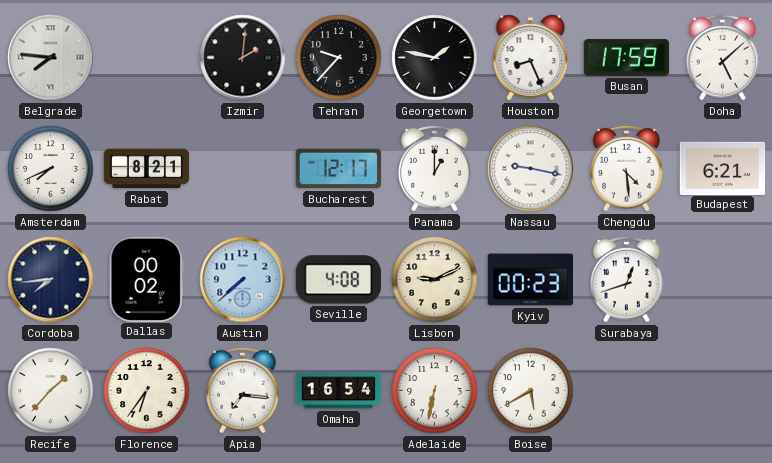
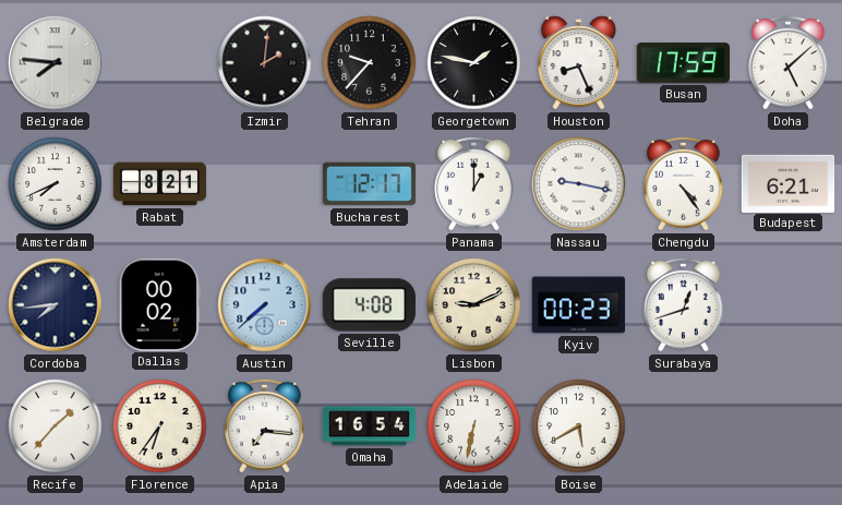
Chengdu: 4:29 -> 4:24 (684, 183)
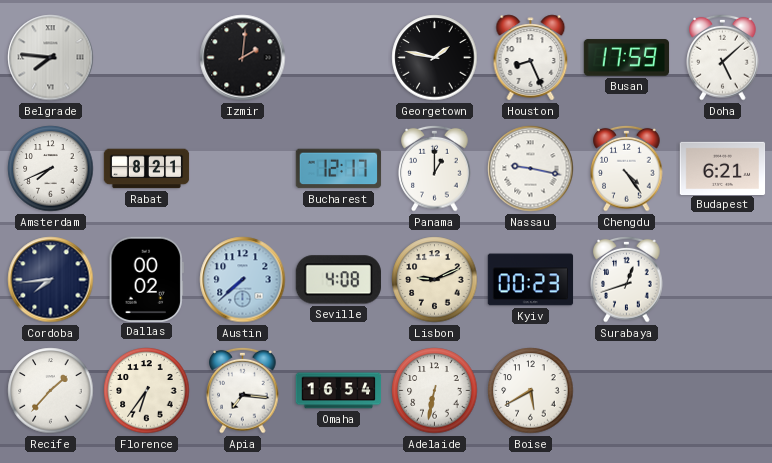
Tehran: 9:37 -> none (370, 63)
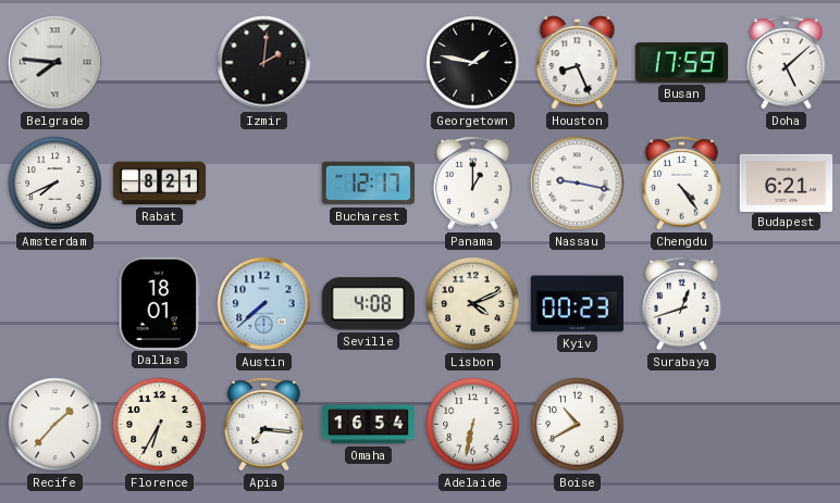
Cordoba: 7:44 -> none (51, 280)
Dallas: 00:02 -> 18:01 (159, 303)
Lisbon: 9:11 -> 4:11 (473, 304)
Florence: 6:36 -> 6:35 (160, 425)
Boise: 5:40 -> 10:40 (578, 425)
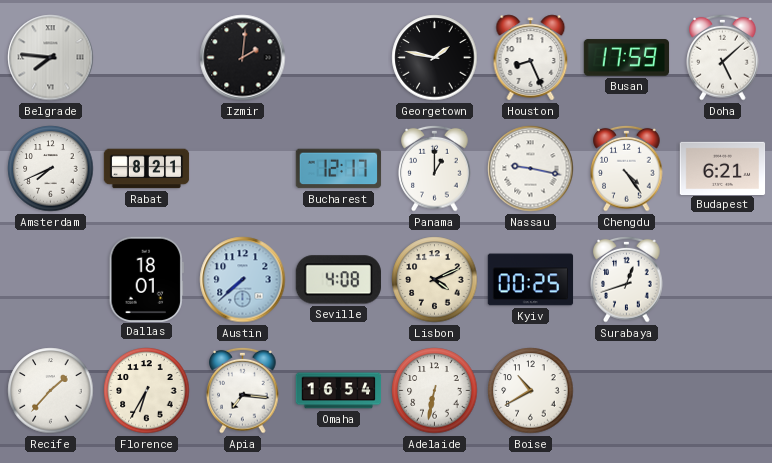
Kyiv: 00:23 -> 00:25 (531, 280)
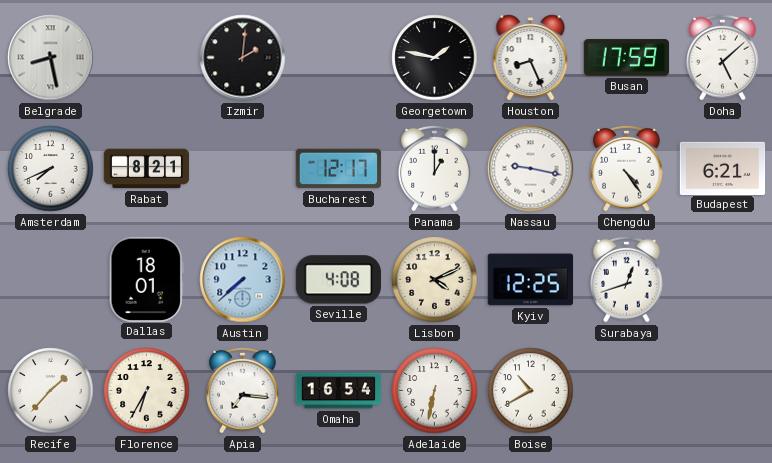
Belgrade: 7:46 -> 8:28 (51, 58)
Kyiv: 00:25 -> 12:25 (531, 280)
